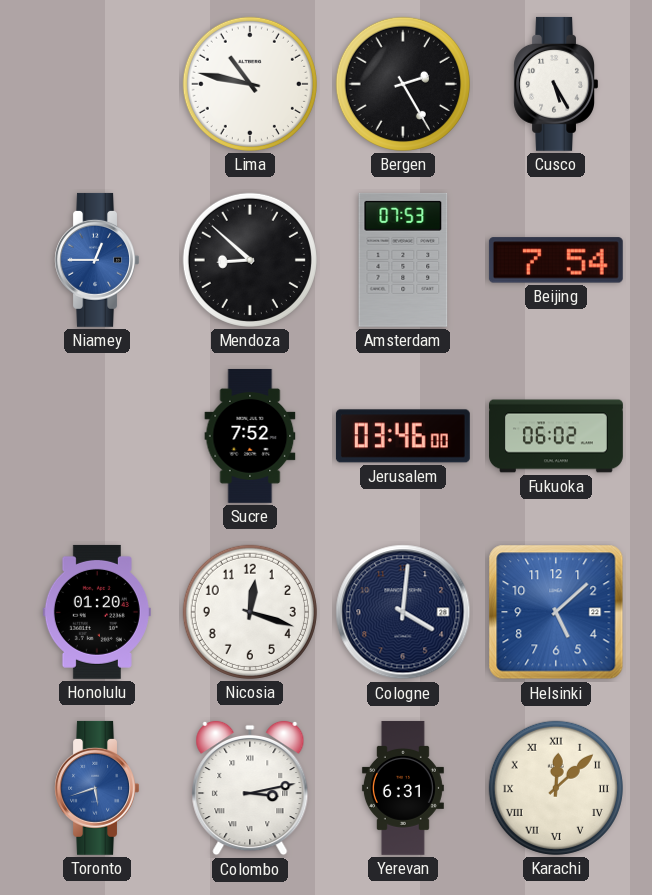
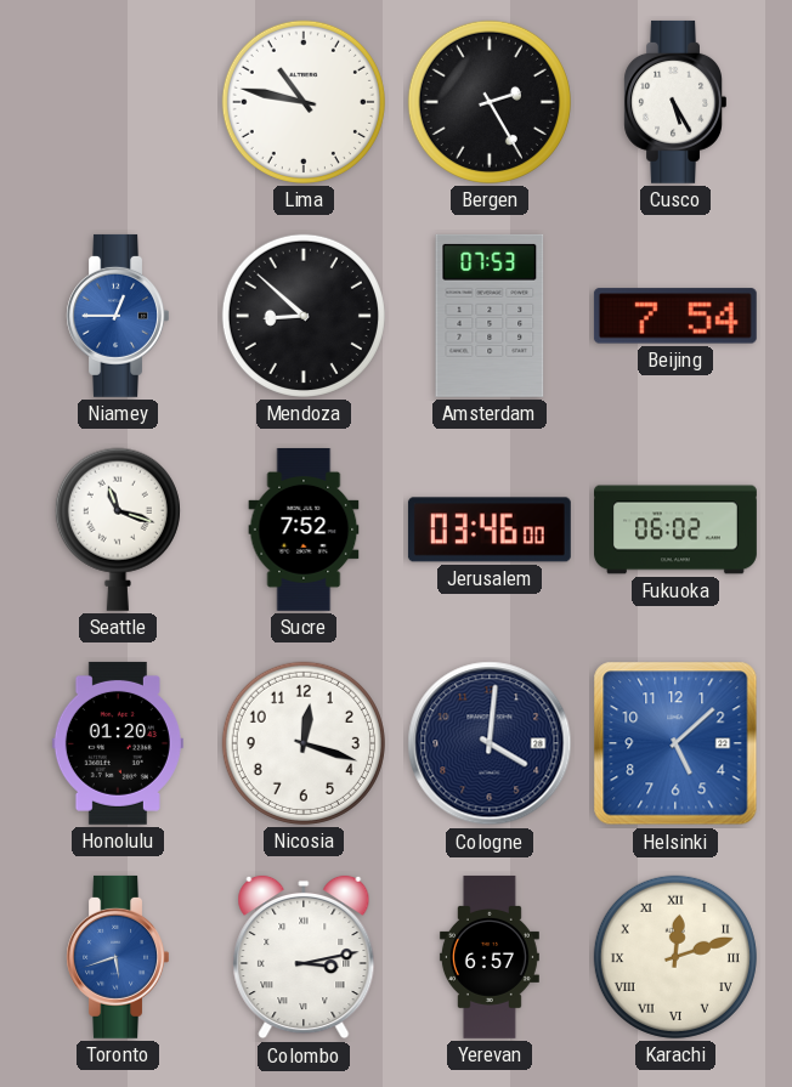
Seattle: none -> 11:18 (118, 530)
Yerevan: 6:31 -> 6:57 (490, 957)
Karachi: 12:08 -> 12:12 (675, 957)
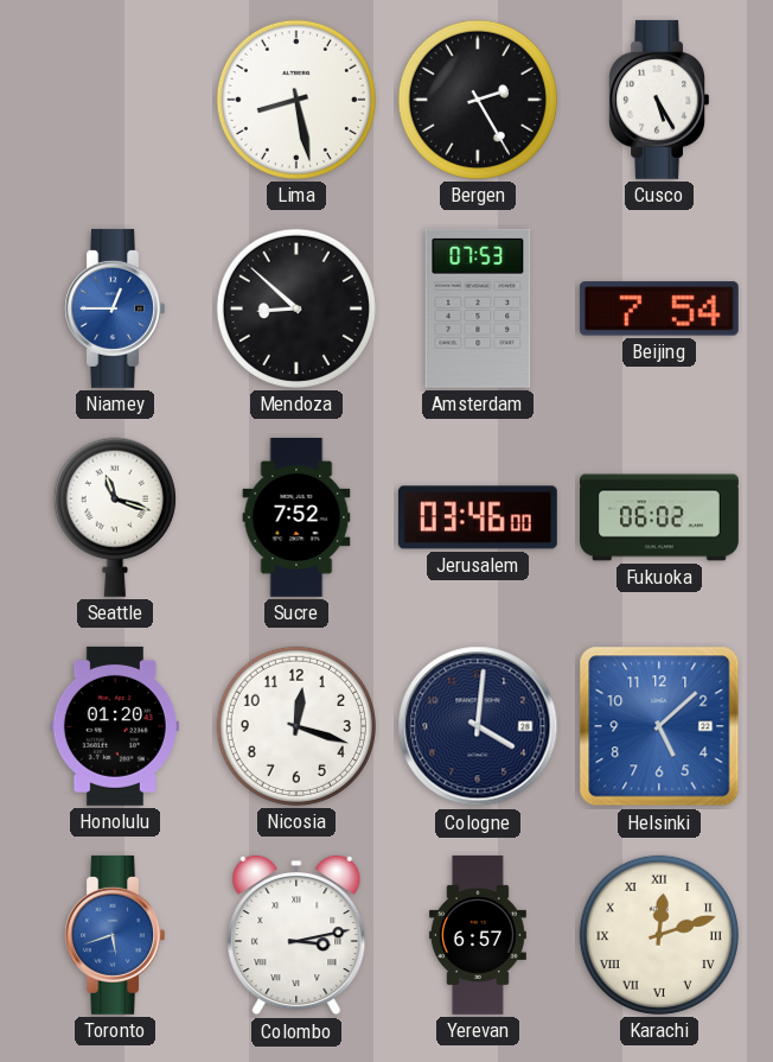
Lima: 10:47 -> 8:28 (296, 100)
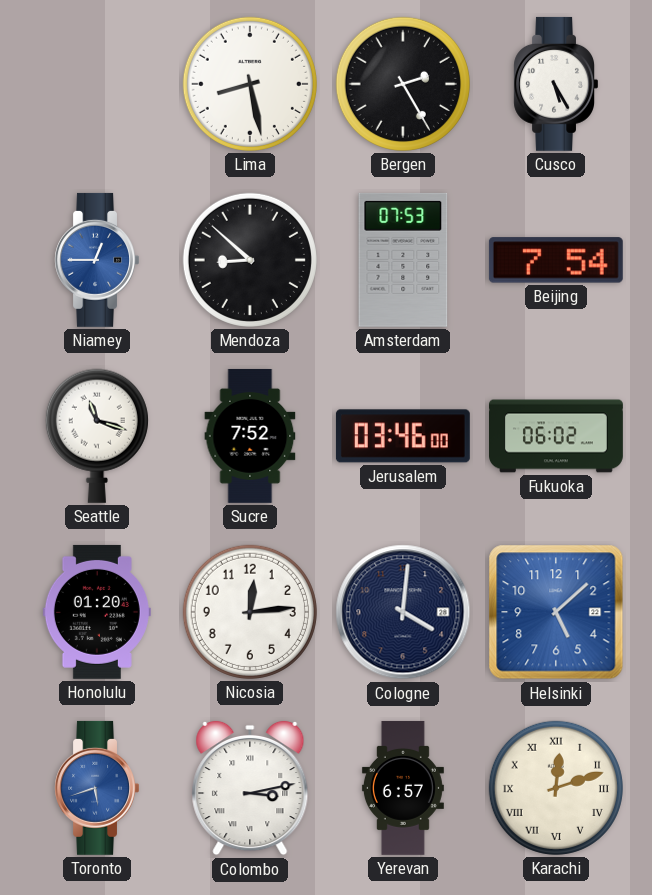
Nicosia: 12:18 -> 12:14 (250, 612)
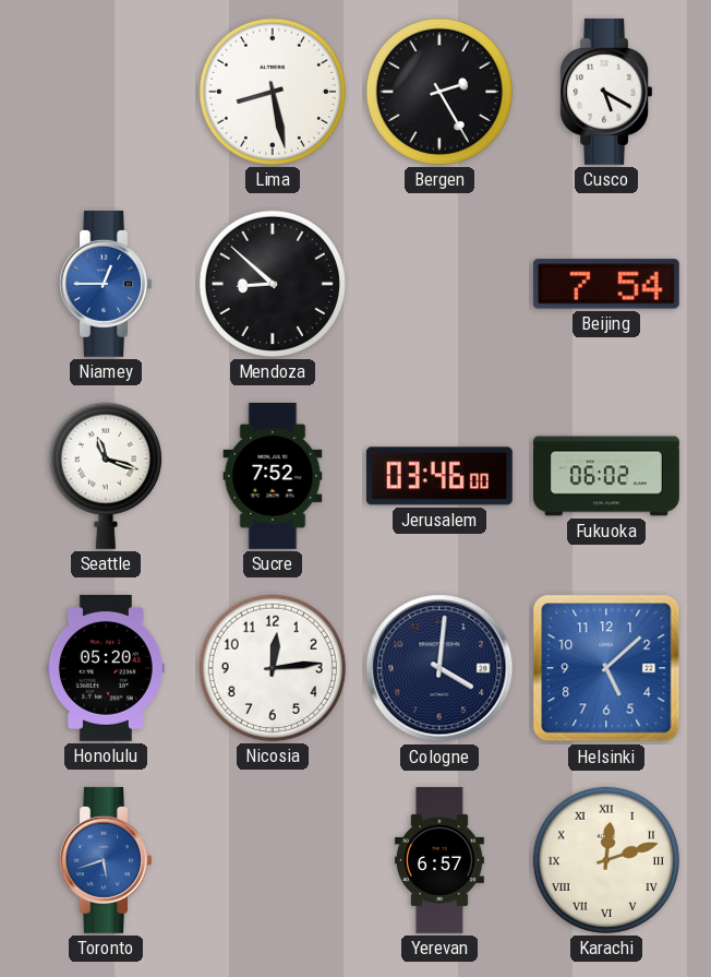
Cusco: 5:25 -> 5:20 (605, 92)
Amsterdam: 07:53 -> none (403, 260)
Honolulu: 01:20 -> 05:20 (106, 668)
Colombo: 3:13 -> none (250, 788)
